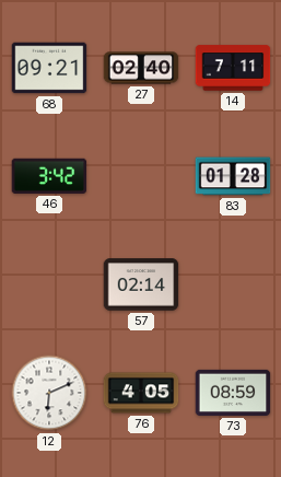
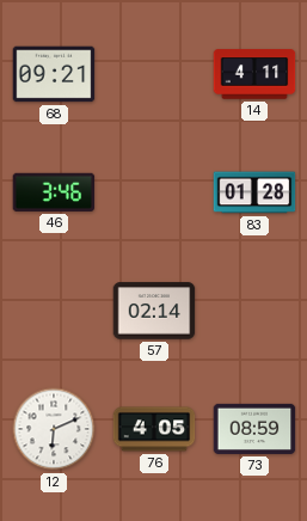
27: 02:40 -> none (141, 68)
14: 7:11 -> 4:11 (254, 74)
46: 3:42 -> 3:46 (54, 192)
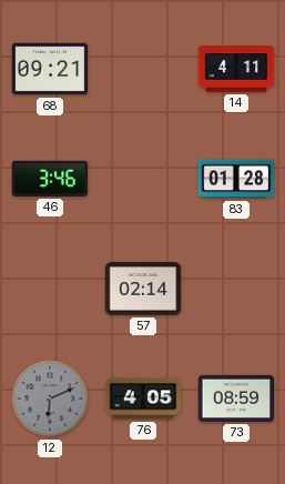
12 dial: white -> grey (50, 399)
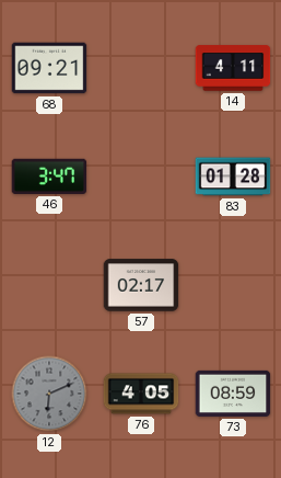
46: 3:46 -> 3:47 (49, 177)
57: 02:14 -> 02:17 (141, 285)
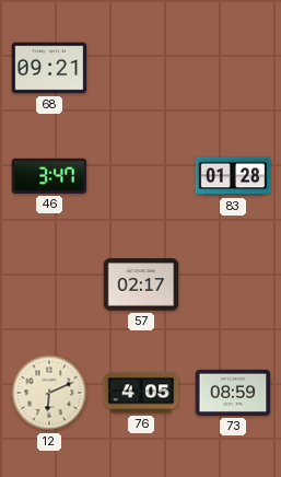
14: 4:11 -> none (233, 68)
12 dial: grey -> cream (49, 393)
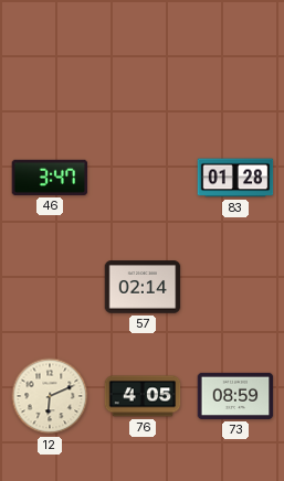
68: 09:21 -> none (49, 68)
57: 02:17 -> 02:14 (143, 287)
